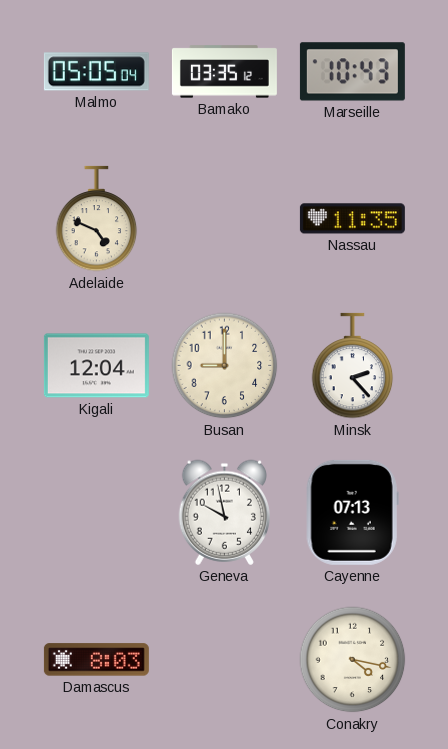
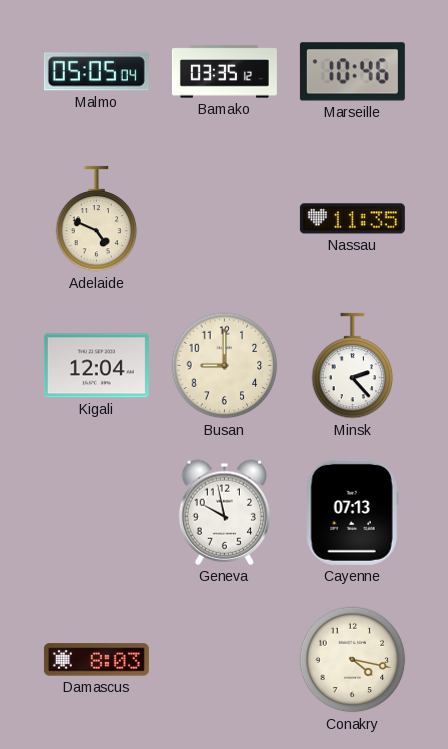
Marseille: 10:43 -> 10:46 (352, 72)
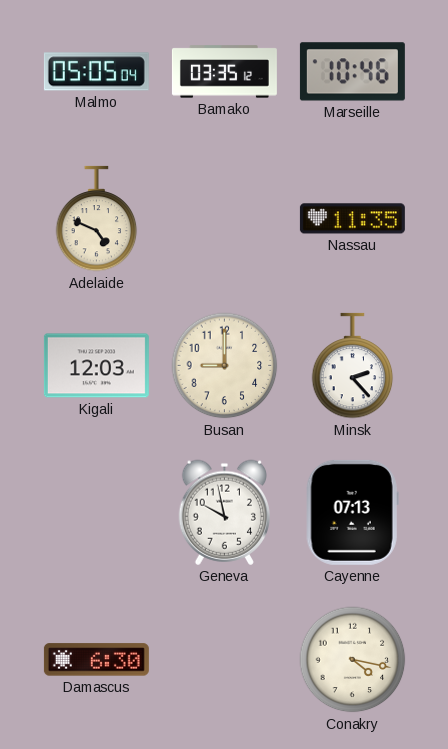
Kigali: 12:04 -> 12:03 (96, 366)
Damascus: 8:03 -> 6:30 (96, 660)
